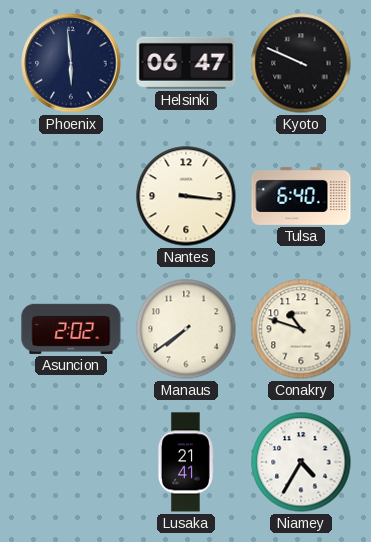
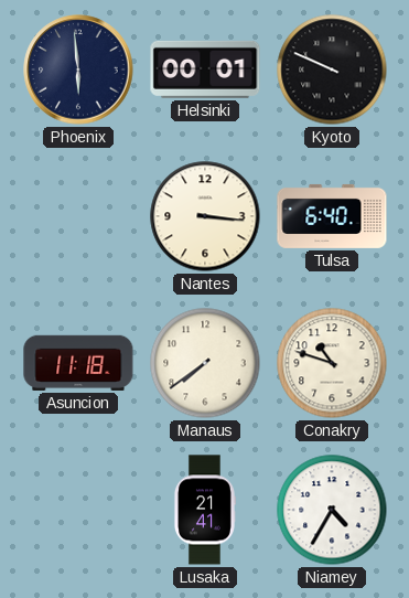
Helsinki: 06:47 -> 00:01 (205, 70)
Asuncion: 2:02 -> 11:18 (78, 363)
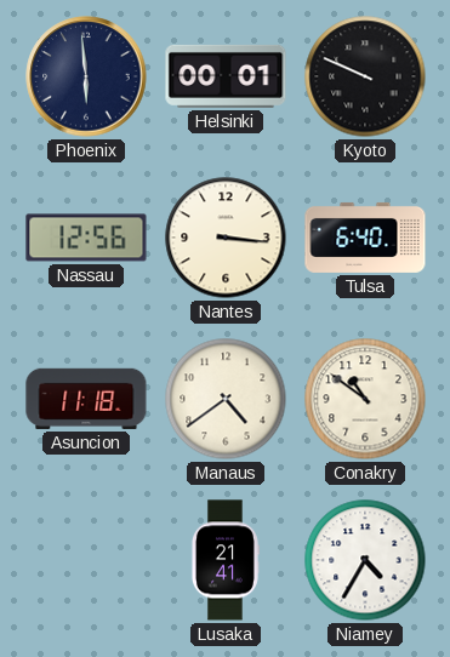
Nassau: none -> 12:56 (86, 238)
Manaus: 7:39 -> 4:39 (226, 399)
Conakry: 10:48 -> 10:51 (365, 399)
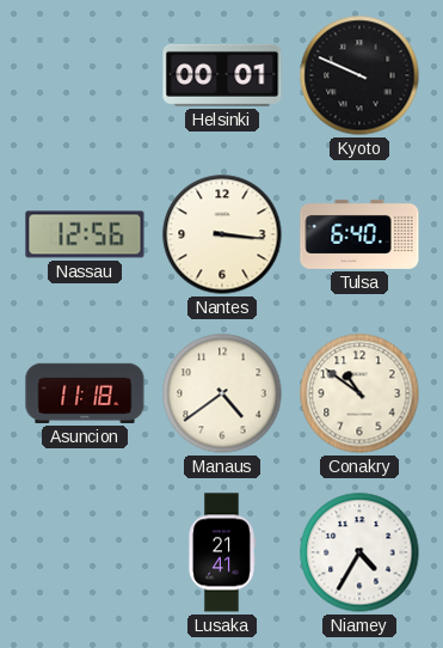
Phoenix: 5:59 -> none (86, 76)
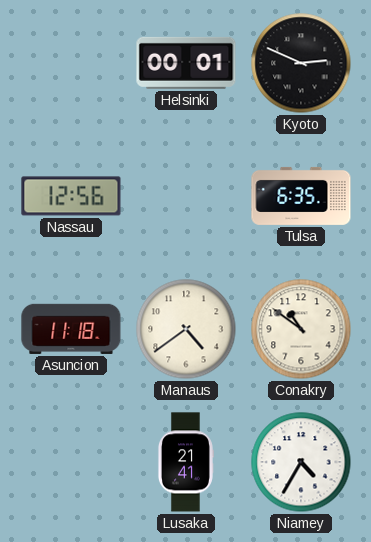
Kyoto: 9:49 -> 2:49 (301, 63)
Nantes: 3:16 -> none (222, 234)
Tulsa: 6:40 -> 6:35 (301, 196)
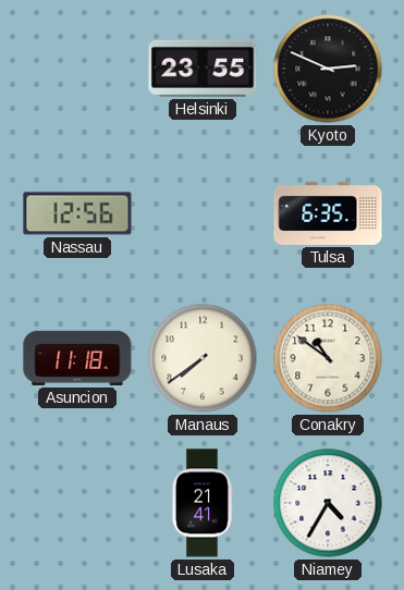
Helsinki: 00:01 -> 23:55 (203, 69)
Manaus: 4:39 -> 7:39 (203, 358)
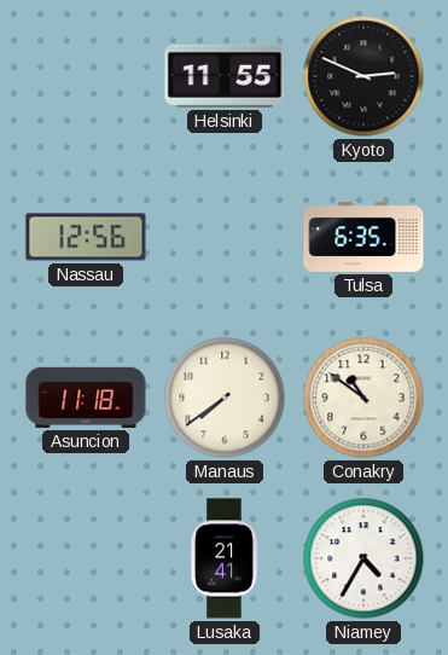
Helsinki: 23:55 -> 11:55 (225, 76)
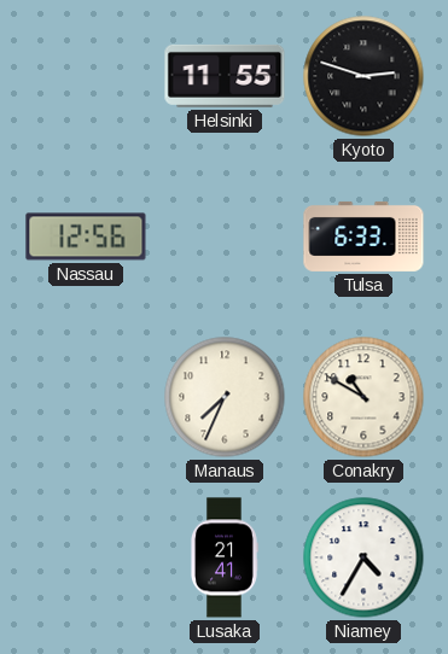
Kyoto: 2:49 -> 2:48 (363, 76)
Tulsa: 6:35 -> 6:33 (363, 237)
Asuncion: 11:18 -> none (86, 398)
Manaus: 7:39 -> 7:34 (225, 397)
Conakry: 10:51 -> 10:50 (363, 397)
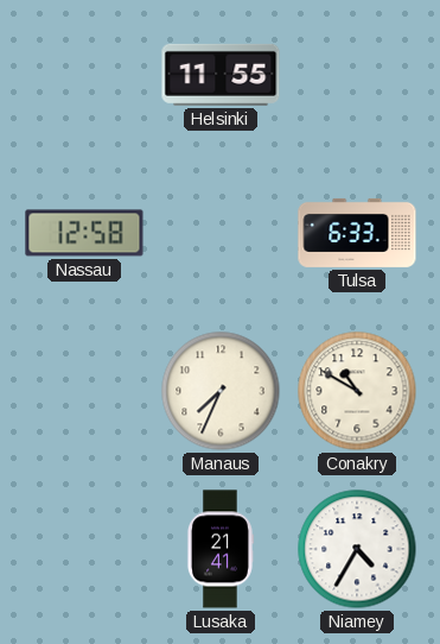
Kyoto: 2:48 -> none (363, 76)
Nassau: 12:56 -> 12:58 (84, 233)
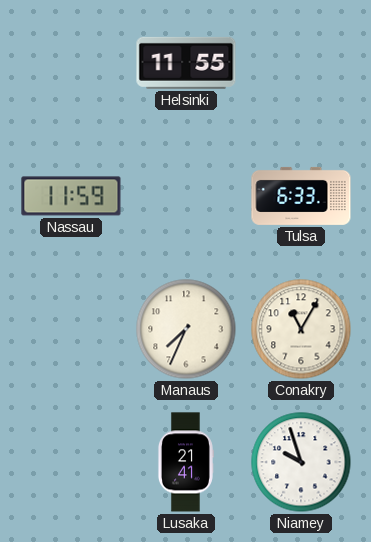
Nassau: 12:58 -> 11:59 (71, 196)
Conakry: 10:50 -> 11:05 (301, 329)
Niamey: 4:35 -> 9:57 (301, 462)
